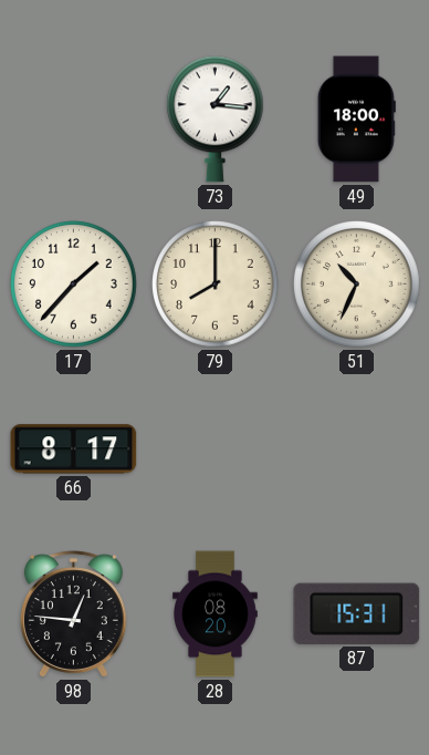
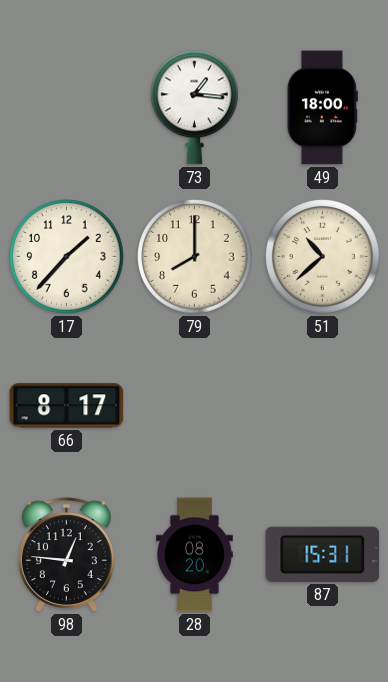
51: 10:34 -> 10:38 (323, 257)
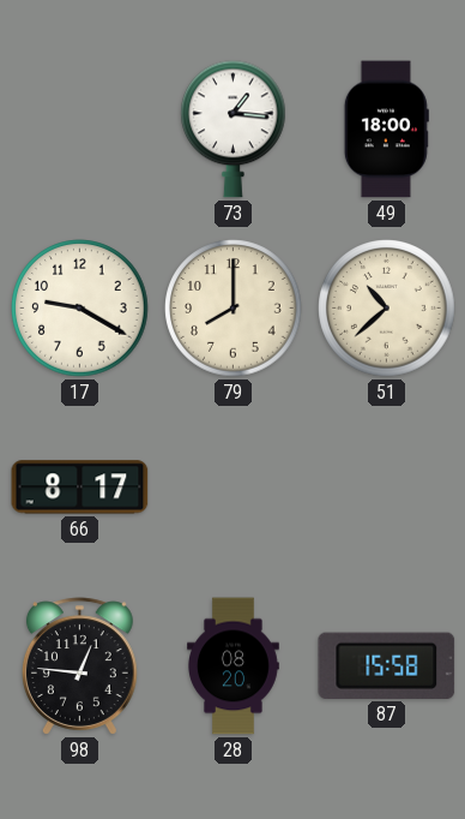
17: 1:37 -> 9:20 (80, 309)
87: 15:31 -> 15:58 (387, 665)
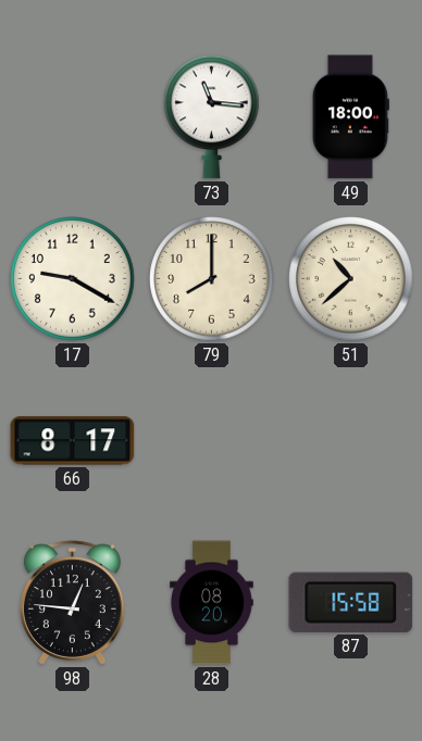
73: 1:16 -> 11:16 (212, 117)
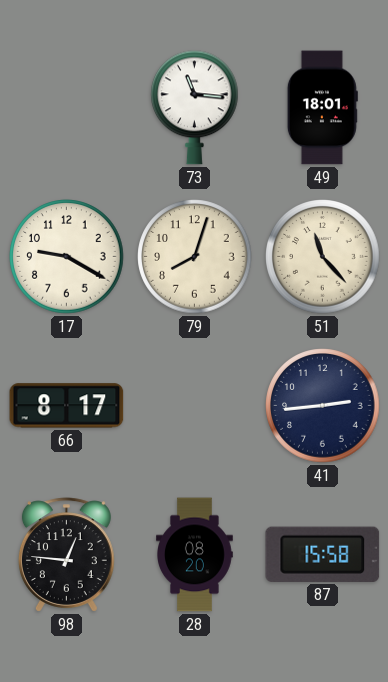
49: 18:00 -> 18:01 (322, 108)
79: 8:00 -> 8:03 (195, 257)
51: 10:38 -> 11:23 (323, 257)
41: none -> 2:44 (323, 406)
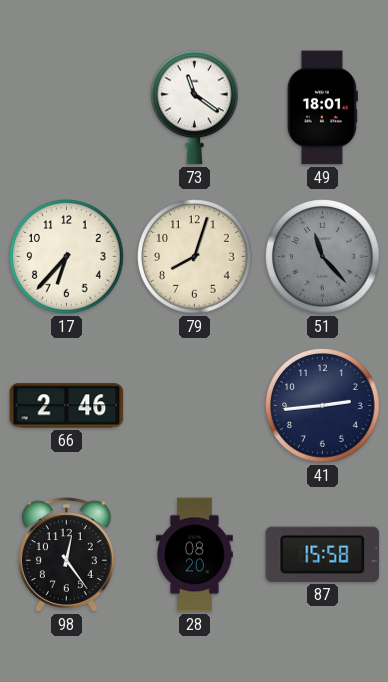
73: 11:16 -> 11:21 (195, 108)
17: 9:20 -> 6:37 (67, 257)
51 dial: cream -> grey (323, 257)
66: 8:17 -> 2:46 (67, 406)
98: 12:46 -> 12:24 (66, 555)
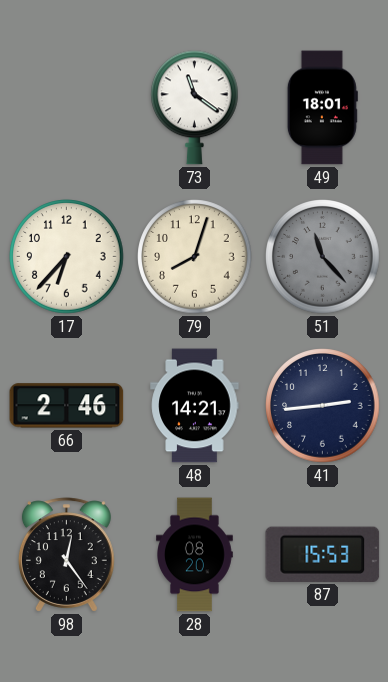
48: none -> 14:21 (195, 406)
87: 15:58 -> 15:53 (323, 554)
